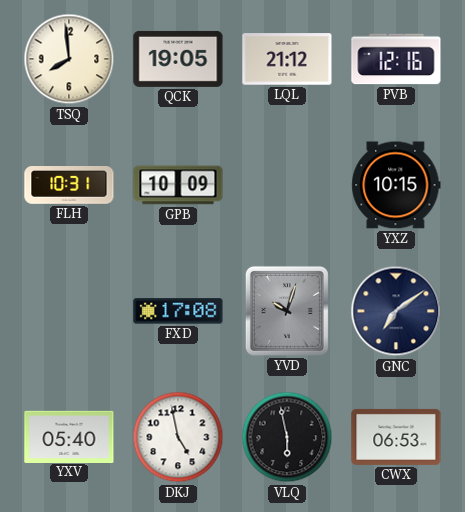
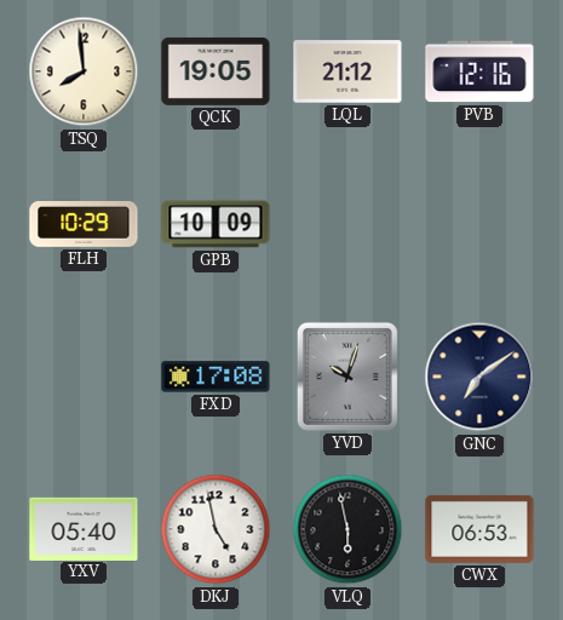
FLH: 10:31 -> 10:29 (84, 225)
YXZ: 10:15 -> none (396, 185)
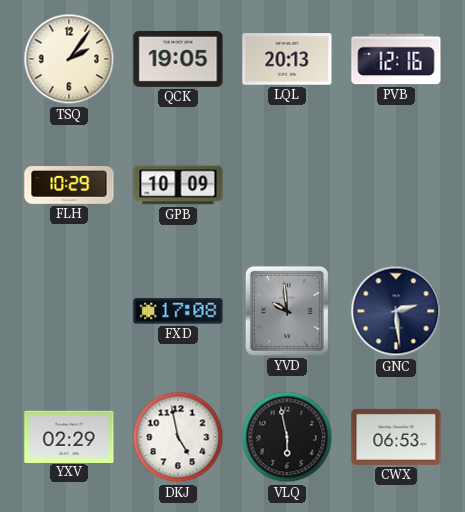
TSQ: 7:59 -> 2:06 (69, 59)
LQL: 21:12 -> 20:13 (287, 59)
YVD: 10:03 -> 9:59 (287, 311)
GNC: 7:09 -> 2:29 (396, 311)
YXV: 05:40 -> 02:29 (69, 436)
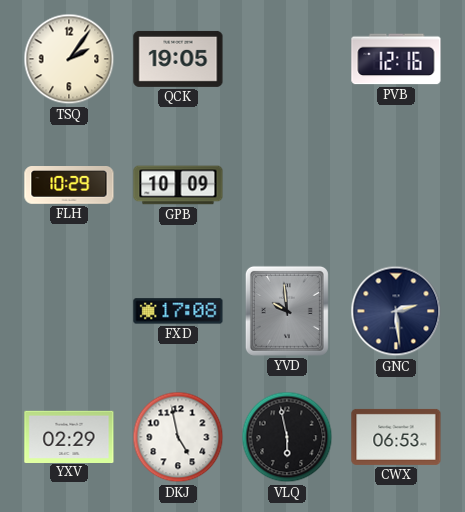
LQL: 20:13 -> none (287, 59)
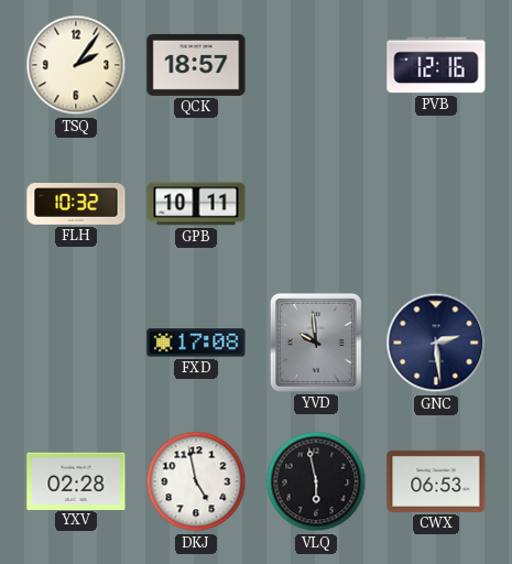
QCK: 19:05 -> 18:57 (196, 65)
FLH: 10:29 -> 10:32 (76, 205)
GPB: 10:09 -> 10:11 (196, 204)
YXV: 02:29 -> 02:28 (76, 480)
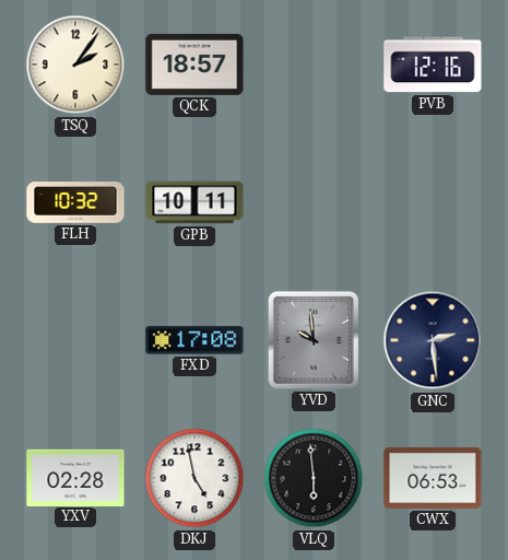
VLQ: 5:58 -> 5:59 (314, 478)
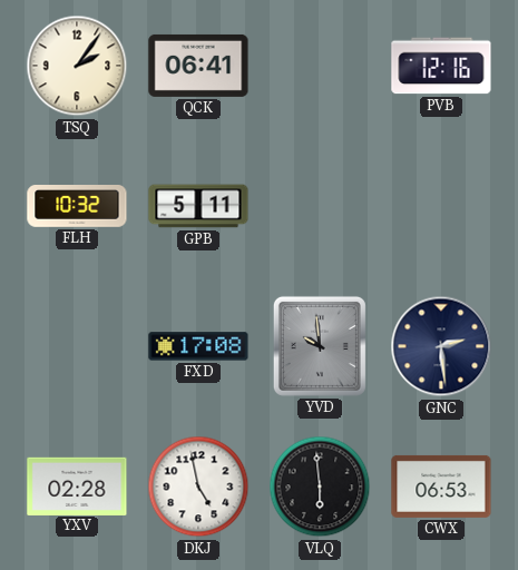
QCK: 18:57 -> 06:41 (198, 66)
GPB: 10:11 -> 5:11 (198, 206)
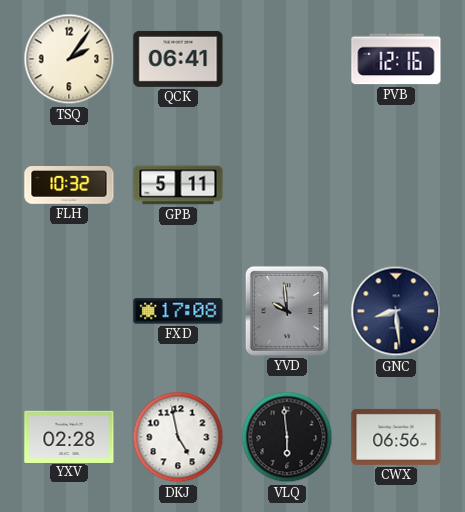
GNC: 2:29 -> 8:29 (396, 311)
CWX: 06:53 -> 06:56 (396, 437)
